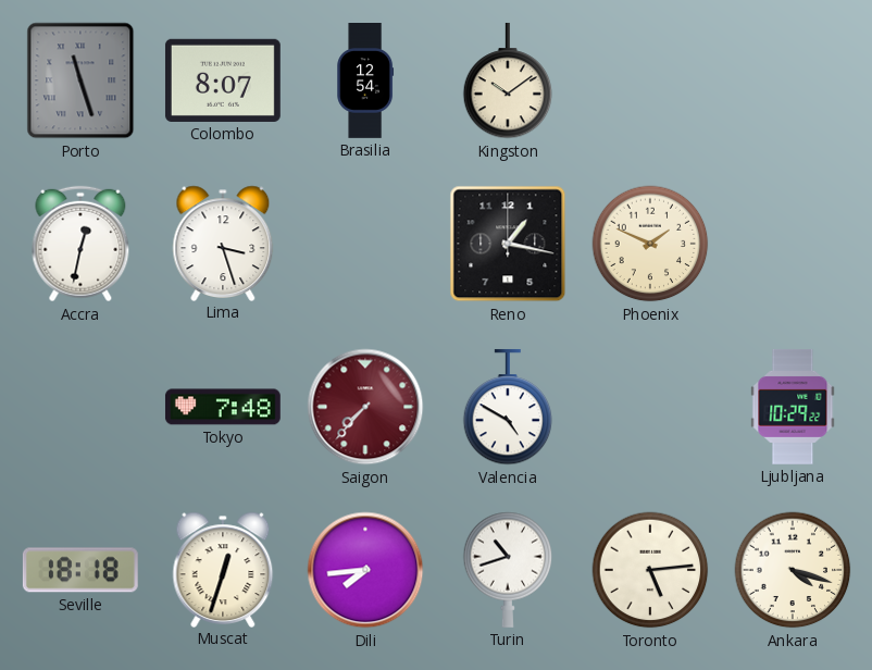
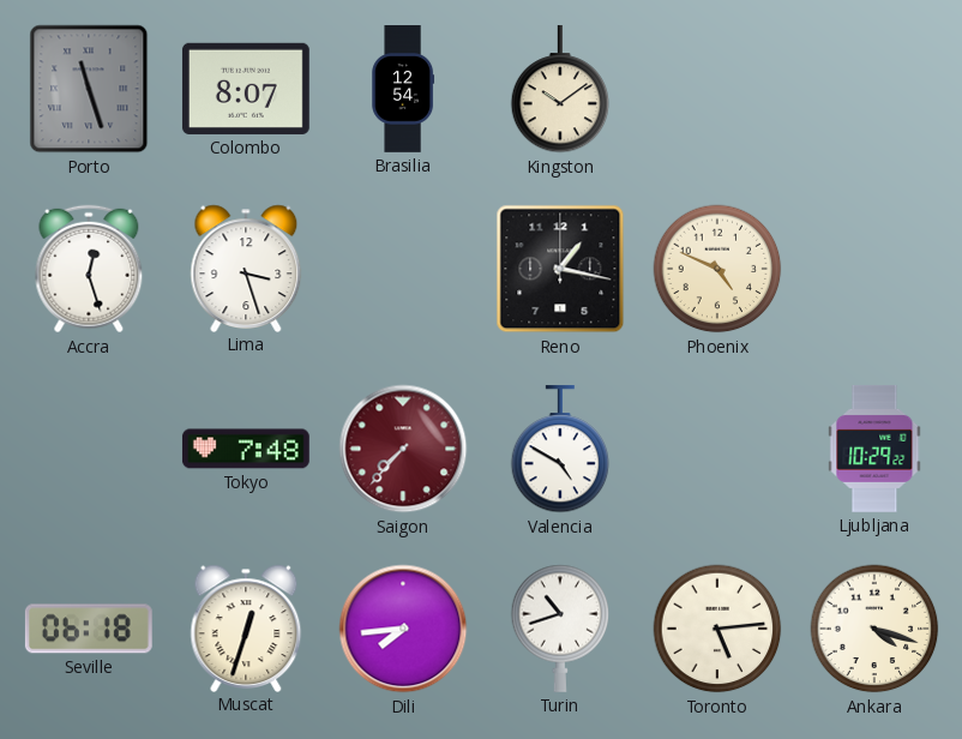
Accra: 12:32 -> 12:27 (89, 269)
Phoenix: 1:49 -> 4:49 (717, 269)
Seville: 18:18 -> 06:18 (89, 629)
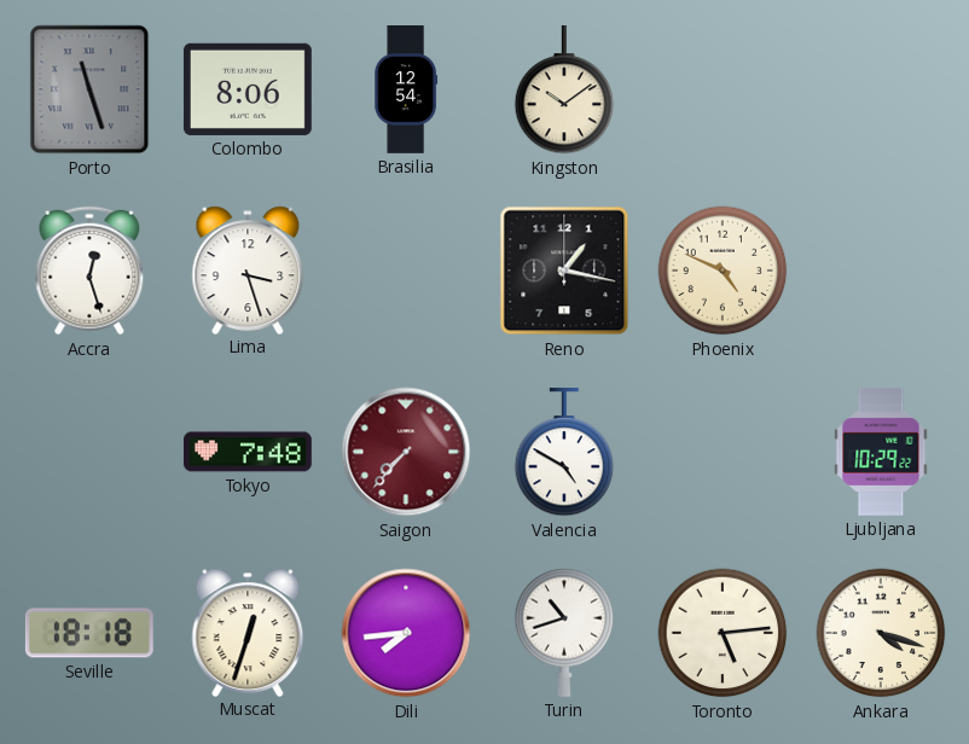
Colombo: 8:07 -> 8:06 (248, 89)
Seville: 06:18 -> 18:18 (89, 633)
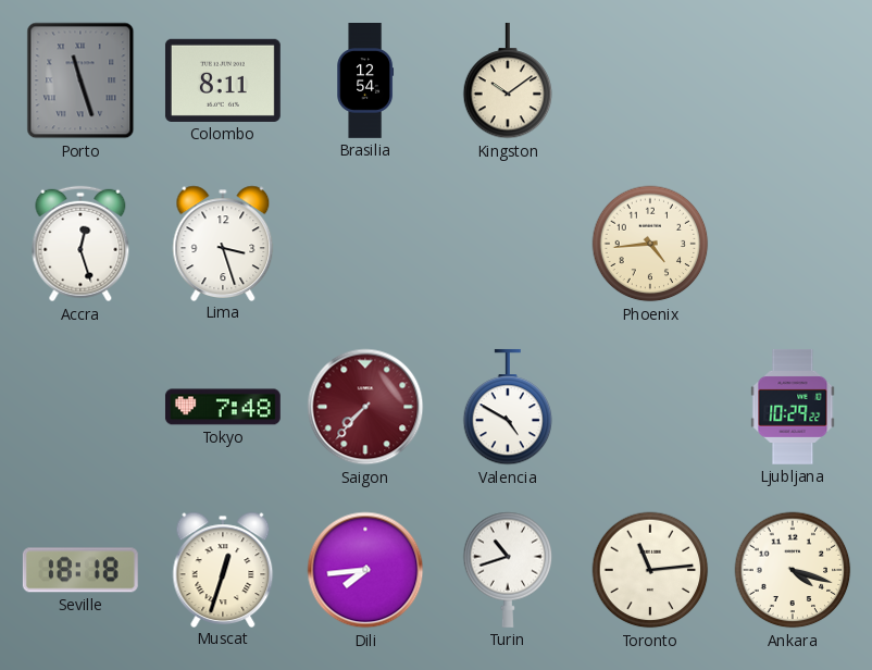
Colombo: 8:06 -> 8:11 (223, 80)
Reno: 1:17 -> none (564, 271)
Phoenix: 4:49 -> 4:44 (650, 244)
Toronto: 5:14 -> 11:14 (650, 570)
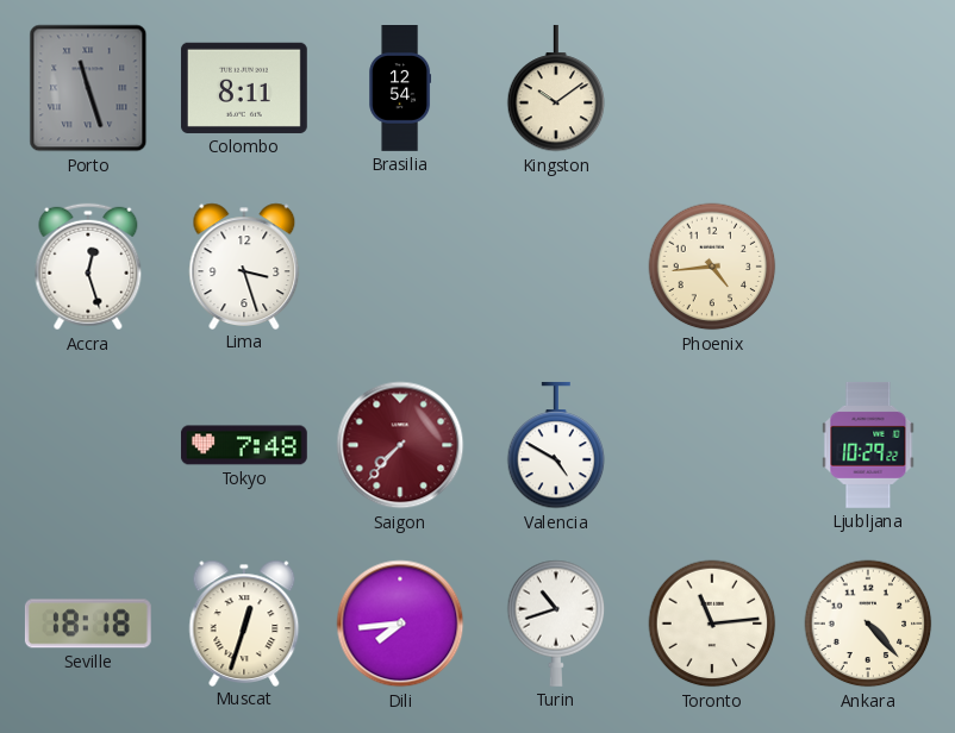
Ankara: 4:18 -> 4:23 (868, 624)
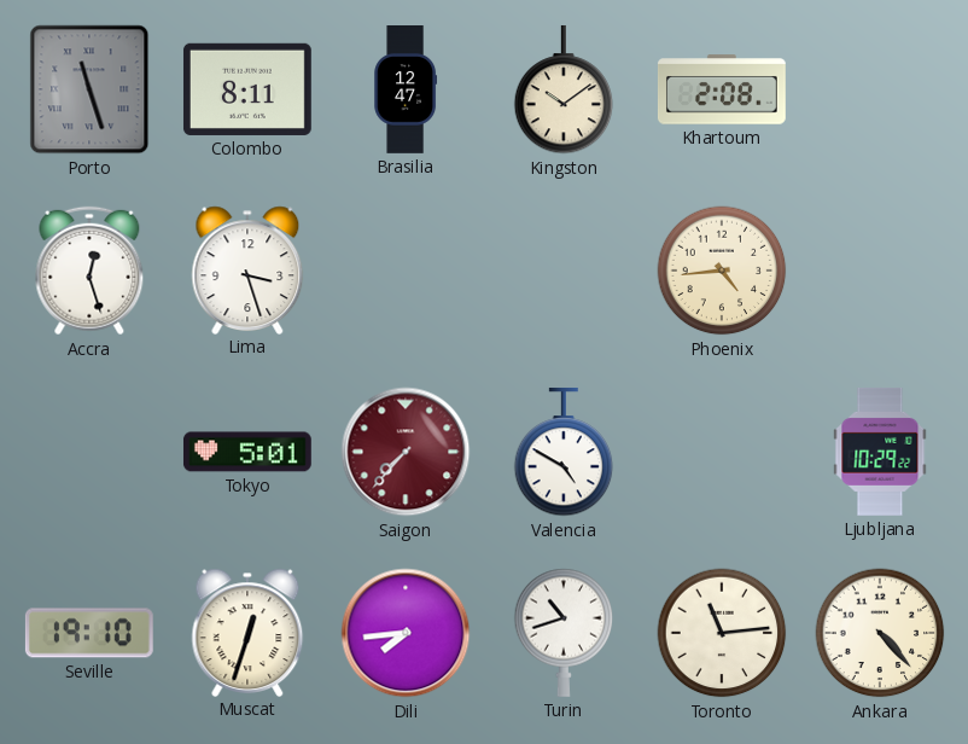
Brasilia: 12:54 -> 12:47 (406, 91)
Khartoum: none -> 2:08 (722, 89)
Tokyo: 7:48 -> 5:01 (247, 452)
Seville: 18:18 -> 19:10 (89, 633)
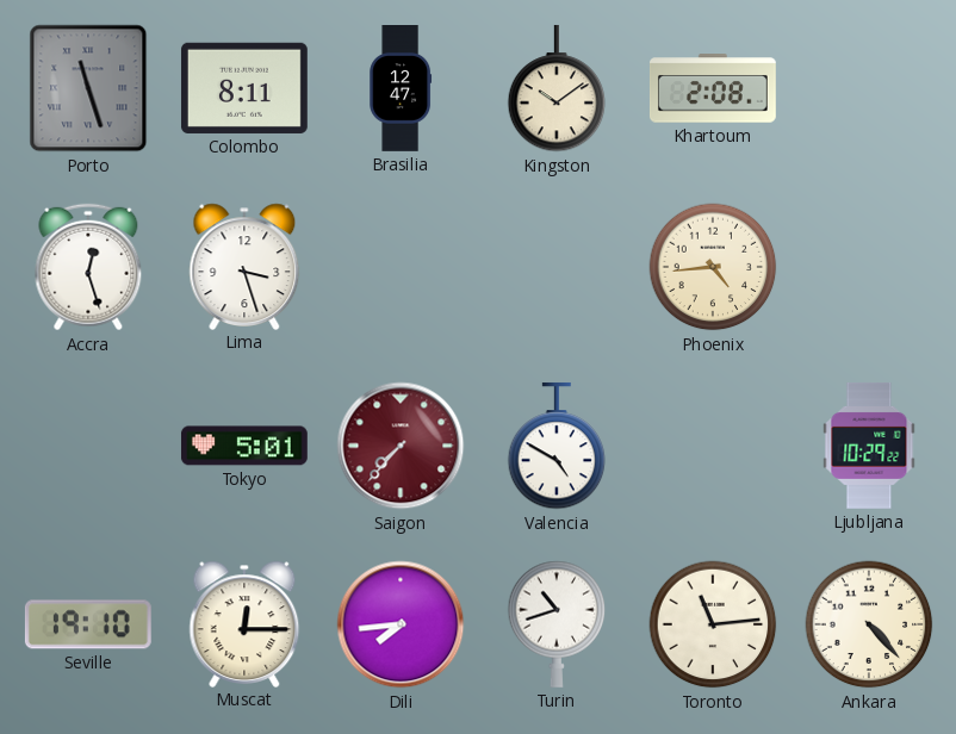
Muscat: 12:33 -> 12:15 (244, 623)
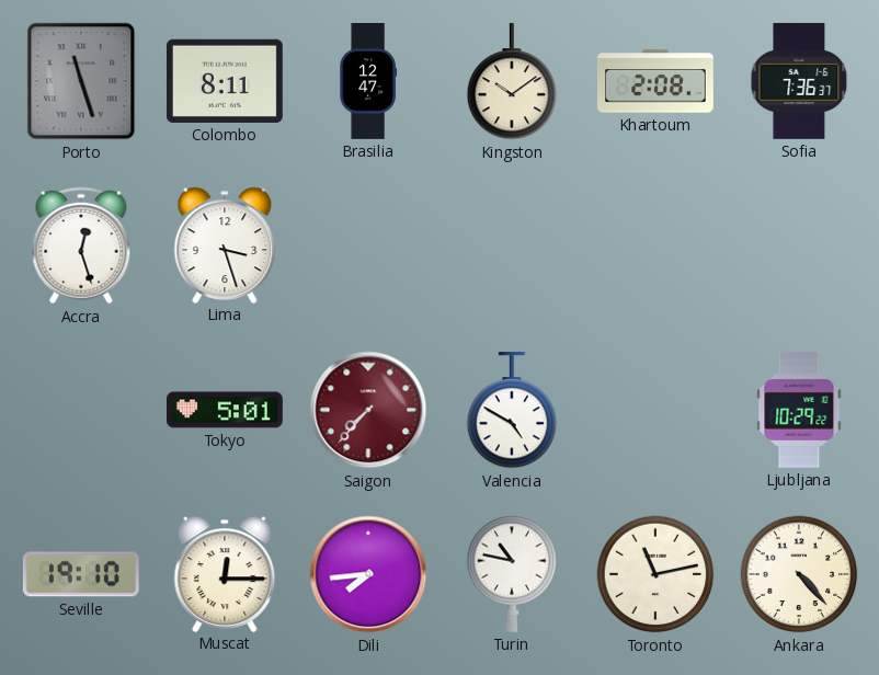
Sofia: none -> 7:36 (799, 81)
Phoenix: 4:44 -> none (713, 267)
Turin: 10:42 -> 10:47 (512, 574)
Toronto: 11:14 -> 11:13 (655, 574)
